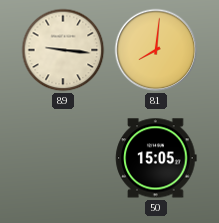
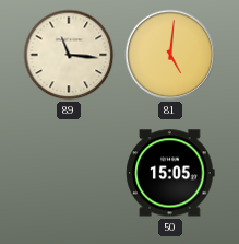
89: 9:16 -> 11:16 (69, 55)
81: 8:01 -> 5:01 (170, 55)
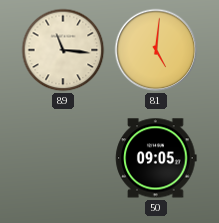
50: 15:05 -> 09:05 (156, 158)
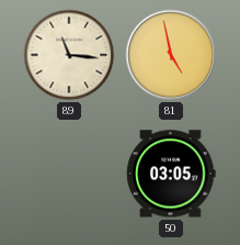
81: 5:01 -> 4:58 (171, 55)
50: 09:05 -> 03:05 (171, 174)
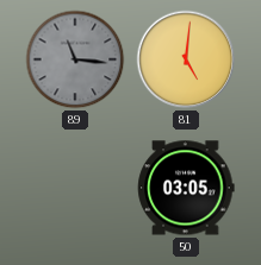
89 dial: cream -> grey (75, 59)
81: 4:58 -> 5:01 (186, 59)
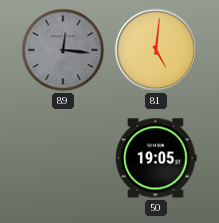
89: 11:16 -> 12:16 (63, 50)
50: 03:05 -> 19:05 (156, 158)
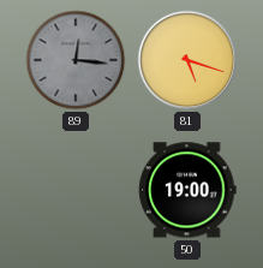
81: 5:01 -> 5:18 (187, 60)
50: 19:05 -> 19:00 (187, 190)
